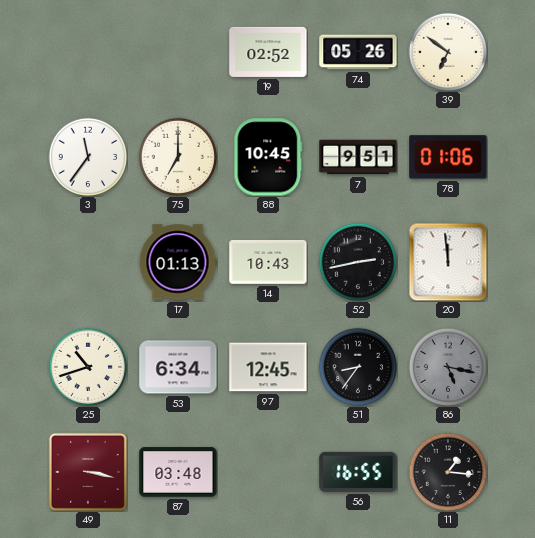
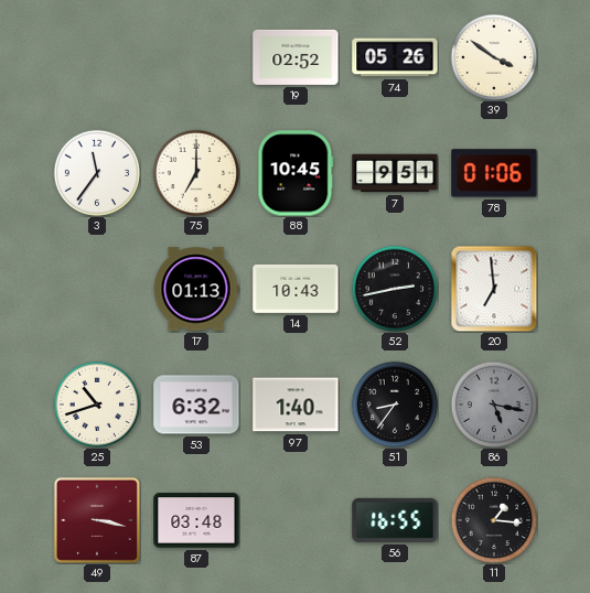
39: 6:51 -> 3:51 (494, 57)
20: 11:59 -> 6:59 (494, 289)
53: 6:34 -> 6:32 (196, 405)
97: 12:45 -> 1:40 (296, 405)
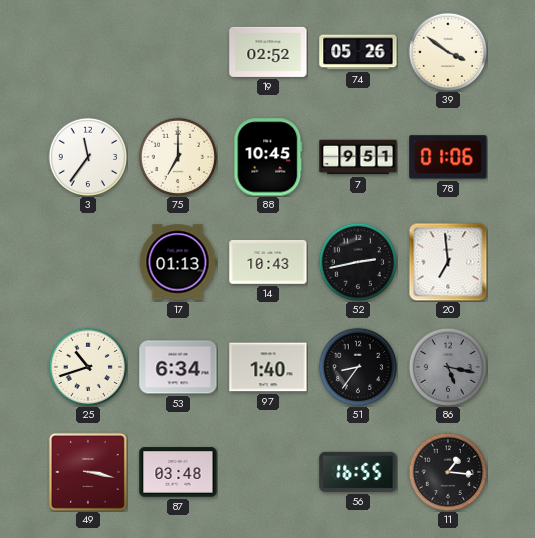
53: 6:32 -> 6:34 (178, 367)
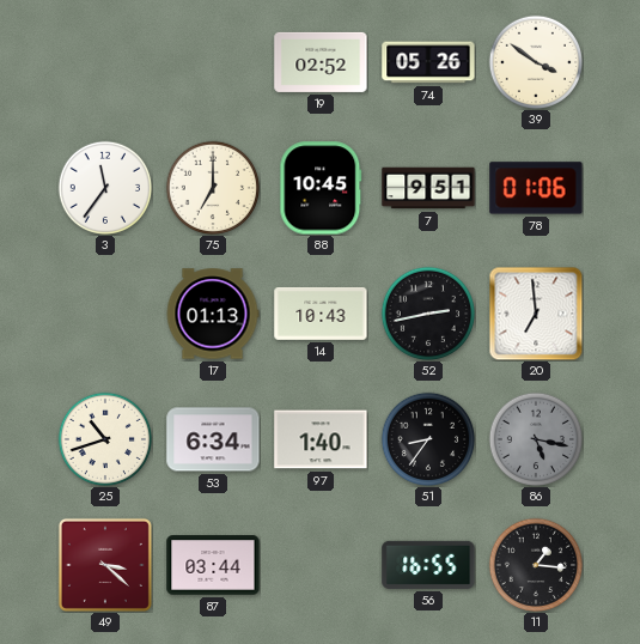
49: 3:17 -> 3:22 (105, 565)
87: 03:48 -> 03:44 (213, 565)
